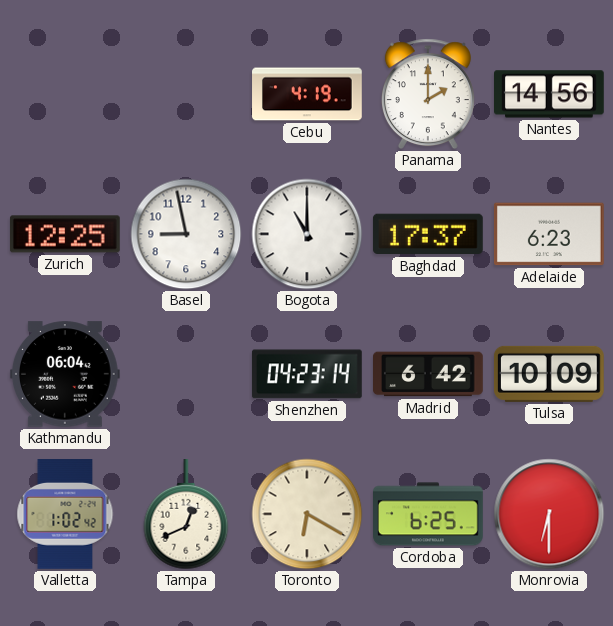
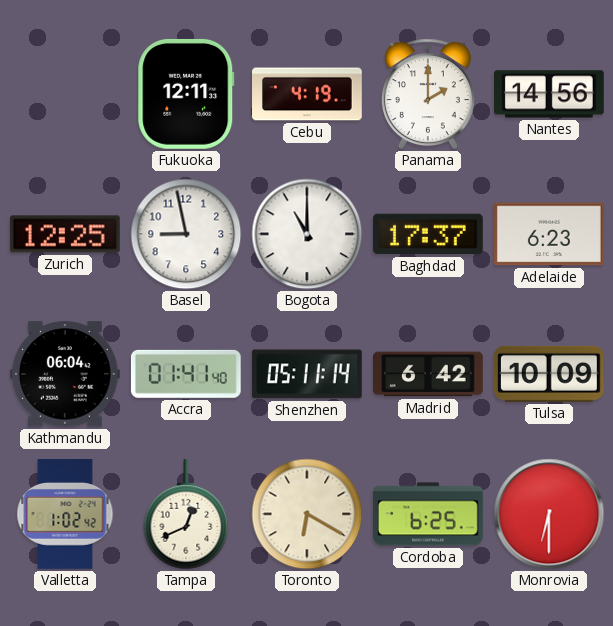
Fukuoka: none -> 12:11 (186, 94)
Accra: none -> 01:41 (186, 374)
Shenzhen: 04:23 -> 05:11 (307, 374)
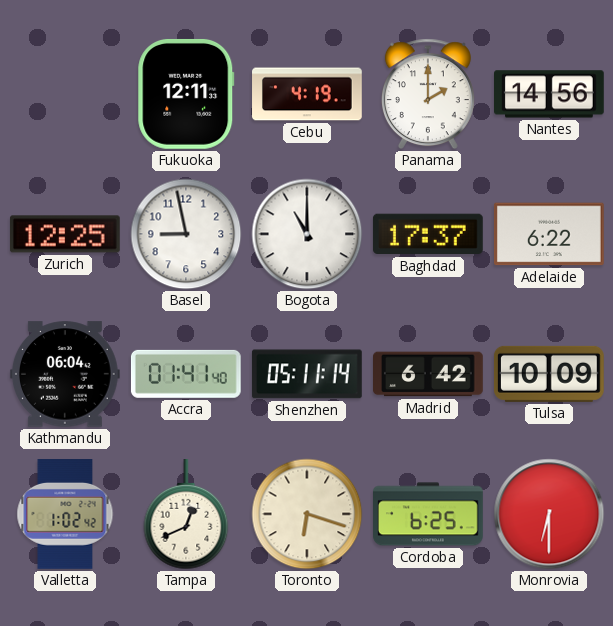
Adelaide: 6:23 -> 6:22 (549, 234)
Toronto: 6:20 -> 6:18 (307, 514)
